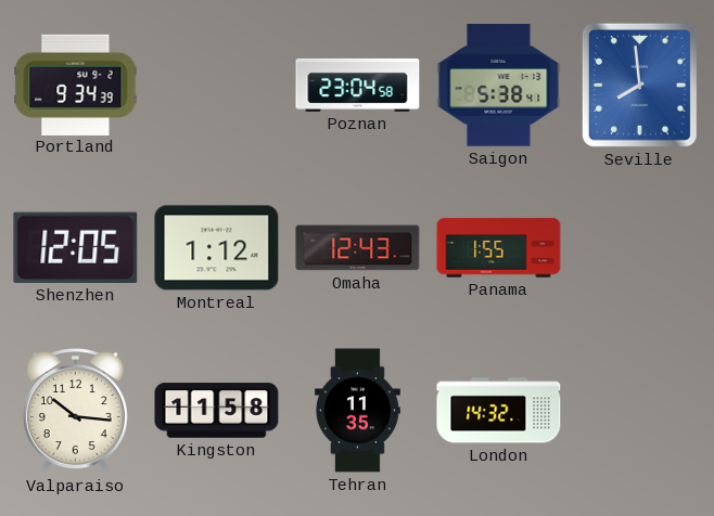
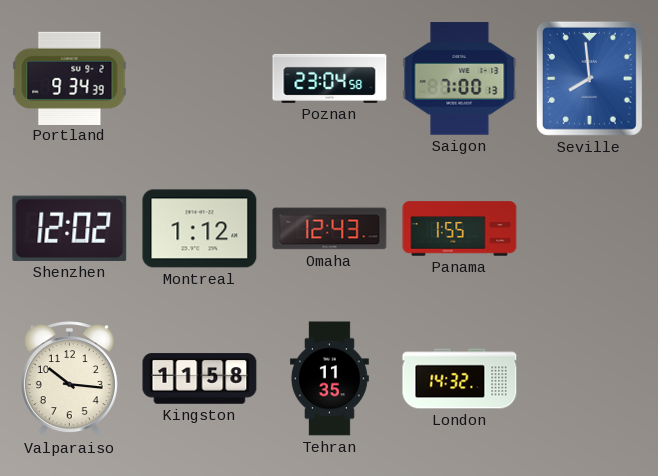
Saigon: 5:38 -> 7:00 (460, 79)
Shenzhen: 12:05 -> 12:02 (70, 228)
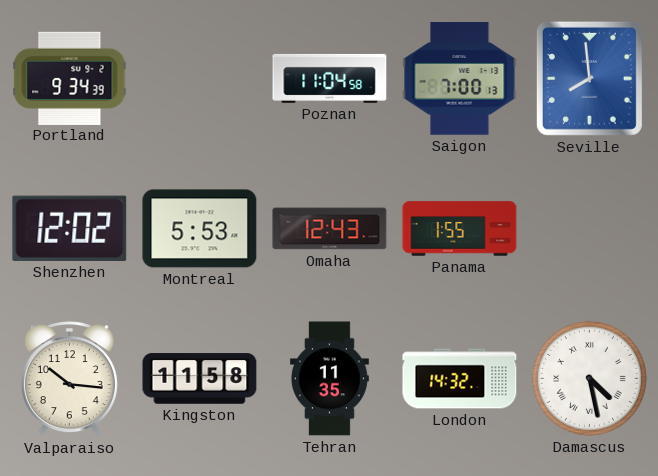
Poznan: 23:04 -> 11:04 (330, 78)
Montreal: 1:12 -> 5:53 (200, 229)
Damascus: none -> 4:28 (589, 378)
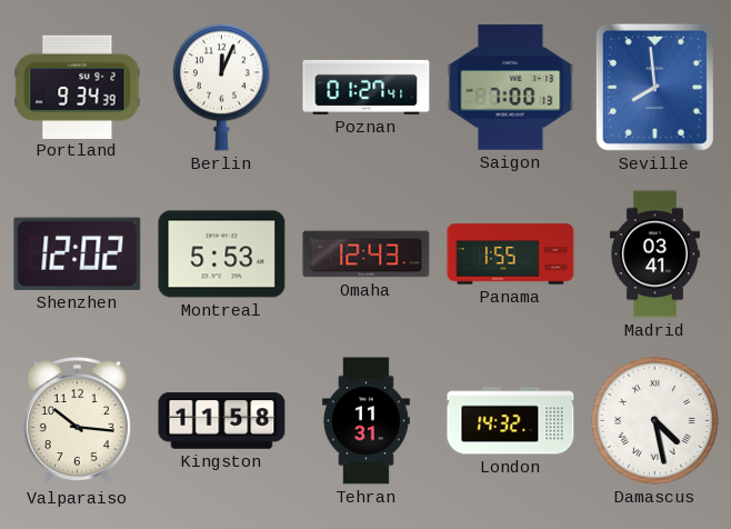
Berlin: none -> 12:04 (221, 88)
Poznan: 11:04 -> 01:27 (367, 87)
Madrid: none -> 03:41 (654, 254)
Tehran: 11:35 -> 11:31 (365, 421)
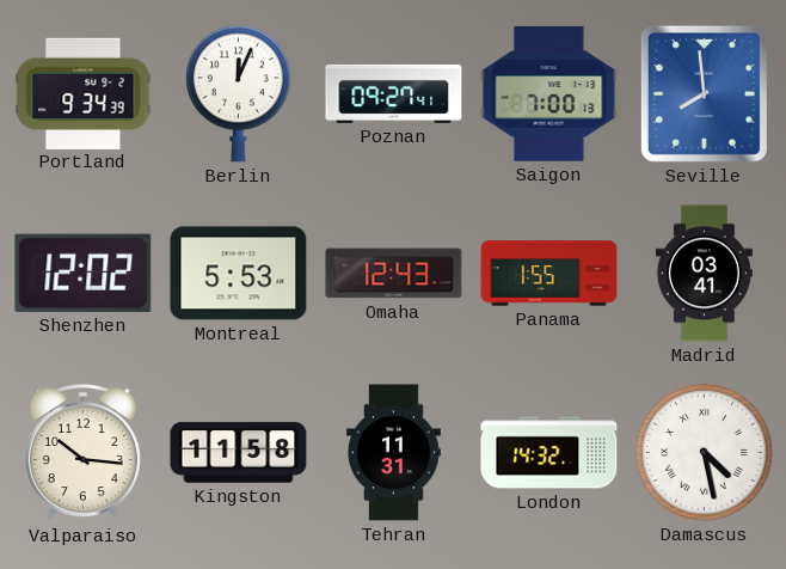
Poznan: 01:27 -> 09:27 (394, 93)
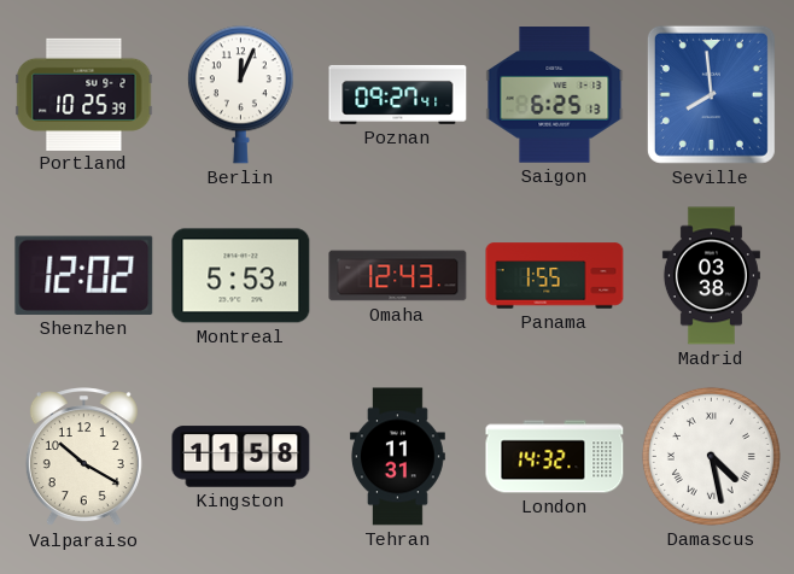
Portland: 9:34 -> 10:25 (84, 94)
Saigon: 7:00 -> 6:25 (555, 95)
Madrid: 03:41 -> 03:38 (711, 276)
Valparaiso: 10:16 -> 10:20 (83, 457)
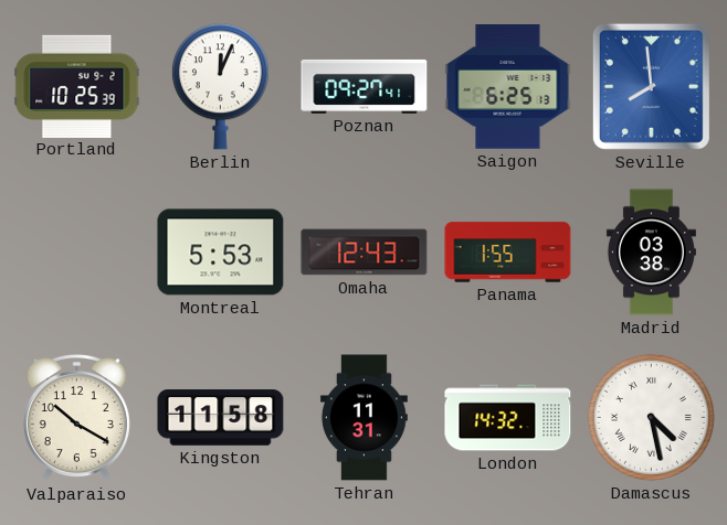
Shenzhen: 12:02 -> none (84, 275)
